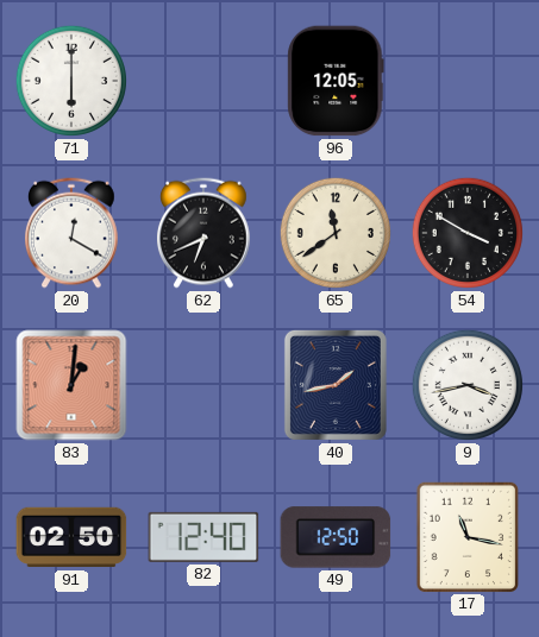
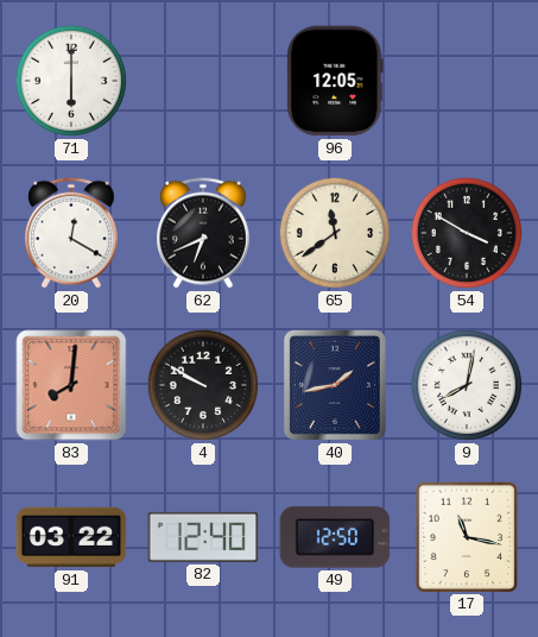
83: 1:01 -> 8:01 (71, 385)
4: none -> 9:50 (203, 385)
9: 3:43 -> 8:02 (467, 385)
91: 02:50 -> 03:22 (71, 537)
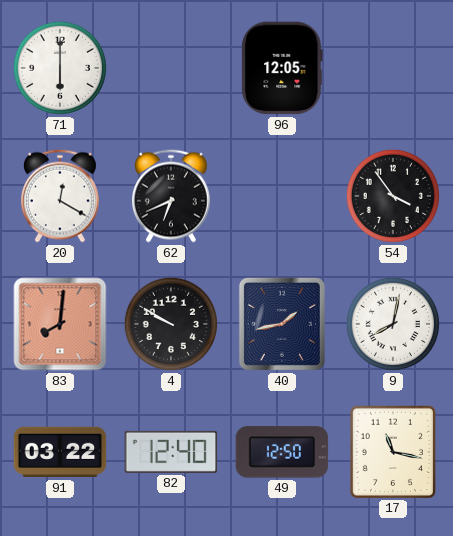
65: 11:39 -> none (335, 233)
54: 3:50 -> 3:54 (393, 196)
